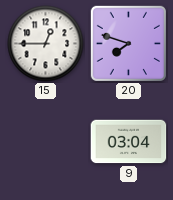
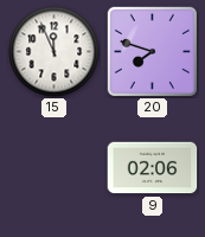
15: 12:45 -> 11:56 (55, 52)
9: 03:04 -> 02:06 (153, 168)
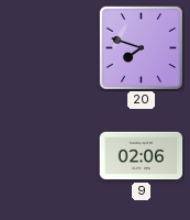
15: 11:56 -> none (55, 52)
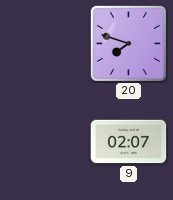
9: 02:06 -> 02:07 (129, 142)
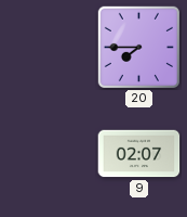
20: 7:48 -> 7:45 (138, 47)
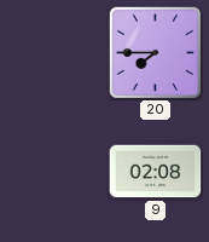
9: 02:07 -> 02:08 (156, 172)
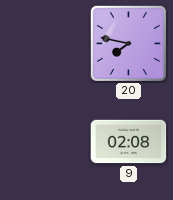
20: 7:45 -> 7:47 (128, 43)
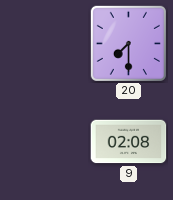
20: 7:47 -> 7:30 (128, 43)
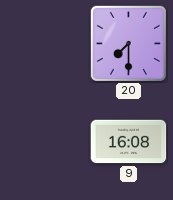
9: 02:08 -> 16:08 (129, 142)
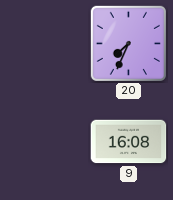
20: 7:30 -> 7:34 (128, 43)
